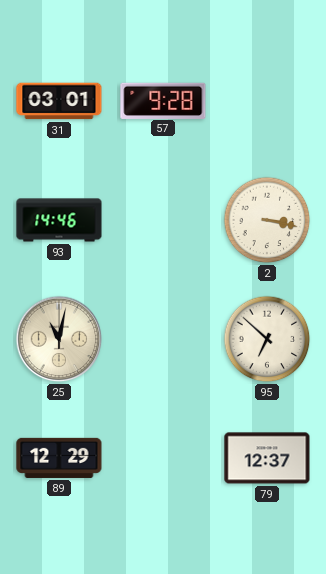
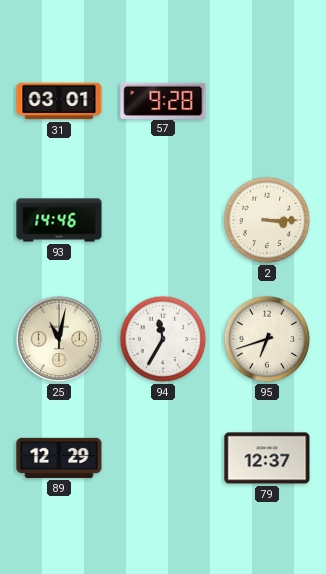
2: 3:17 -> 3:15 (267, 220)
94: none -> 11:35 (163, 339)
95: 6:52 -> 6:42 (267, 339)
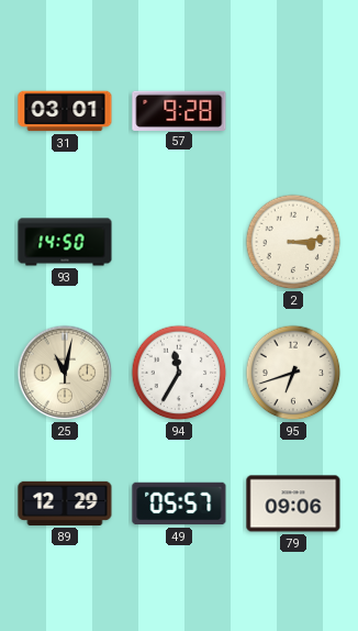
93: 14:46 -> 14:50 (65, 242)
2: 3:15 -> 3:14 (293, 242)
49: none -> 05:57 (179, 503)
79: 12:37 -> 09:06 (293, 503)
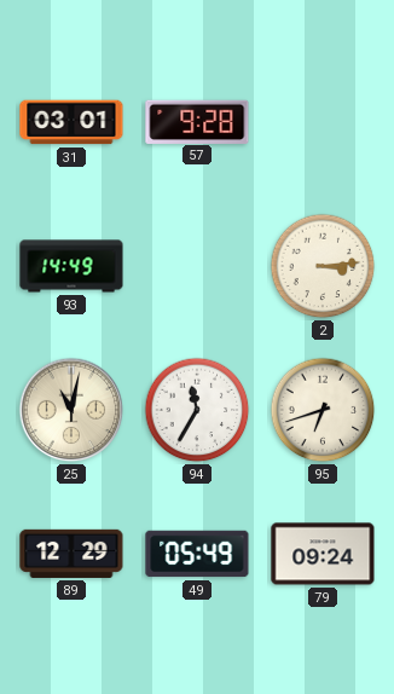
93: 14:50 -> 14:49 (71, 266)
49: 05:57 -> 05:49 (197, 554)
79: 09:06 -> 09:24 (323, 554)
